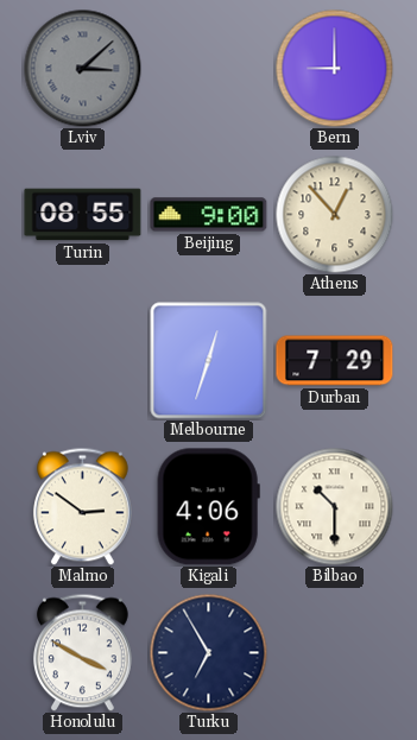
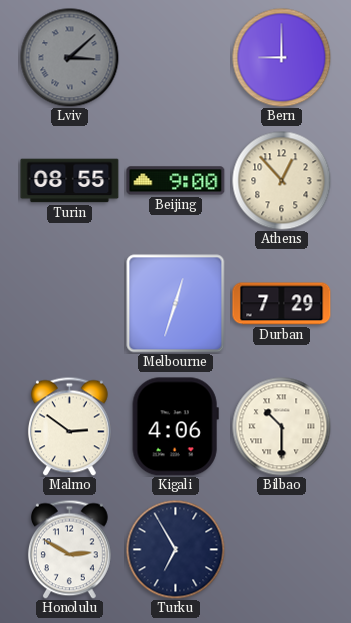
Honolulu: 3:50 -> 2:50 (69, 549)
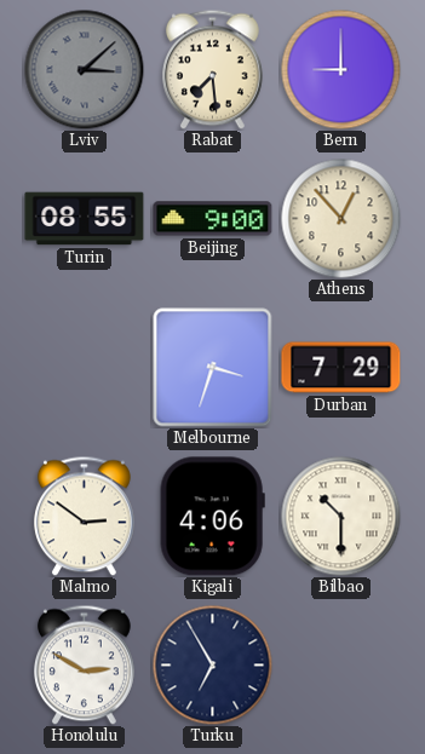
Rabat: none -> 7:29 (212, 69)
Melbourne: 12:33 -> 3:33 (213, 368)
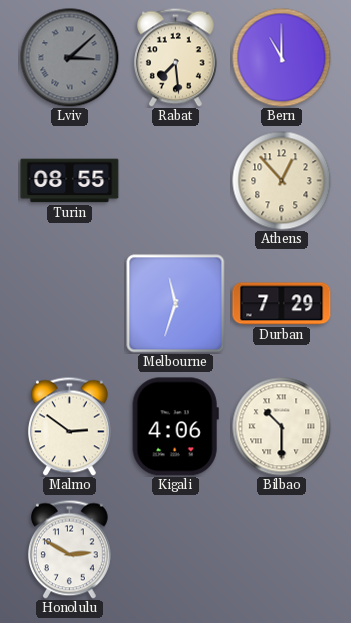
Bern: 9:00 -> 11:00 (282, 58)
Beijing: 9:00 -> none (213, 219)
Melbourne: 3:33 -> 11:33 (176, 304)
Turku: 6:55 -> none (213, 666)
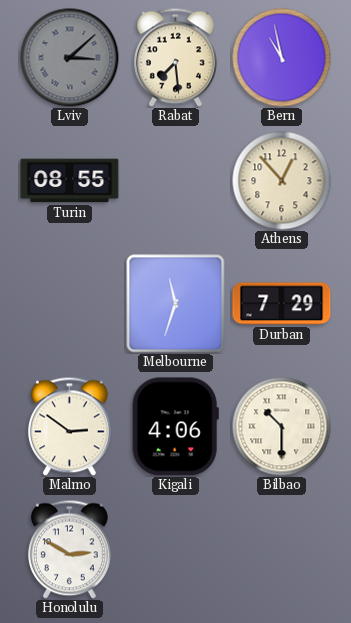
Bern: 11:00 -> 10:58 (282, 58)
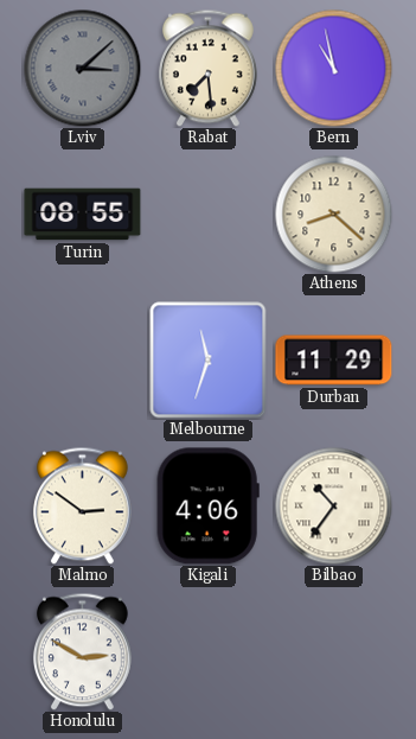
Athens: 12:53 -> 8:22 (334, 215)
Durban: 7:29 -> 11:29 (334, 361)
Bilbao: 10:30 -> 10:36 (334, 507)
